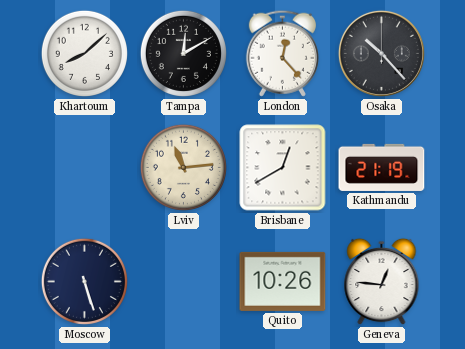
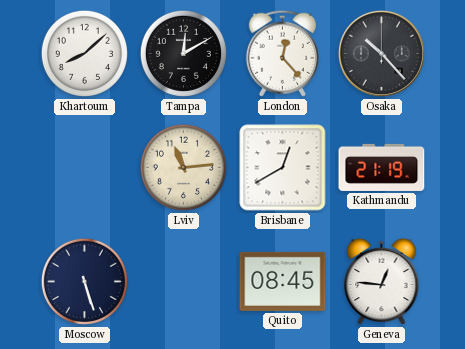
Quito: 10:26 -> 08:45 (283, 281)
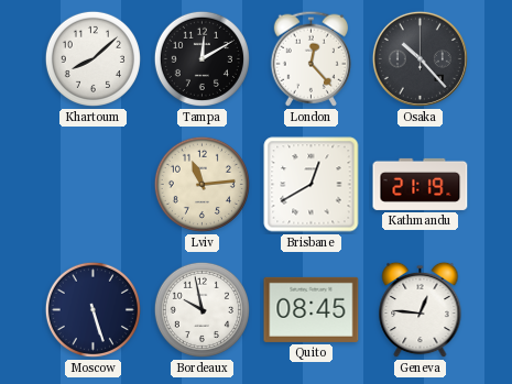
Bordeaux: none -> 9:58 (201, 309)
